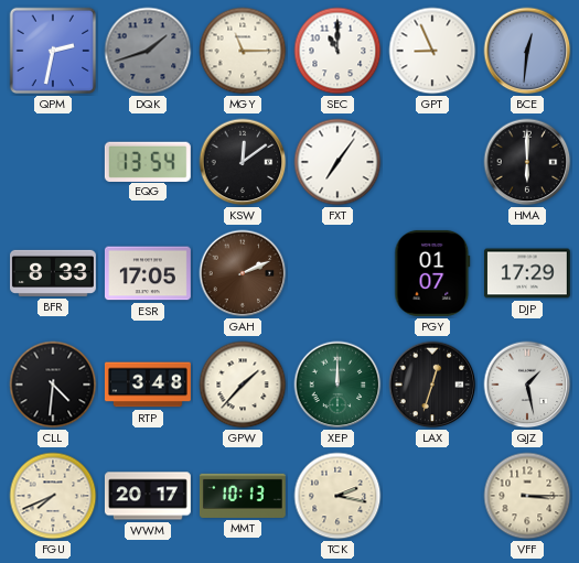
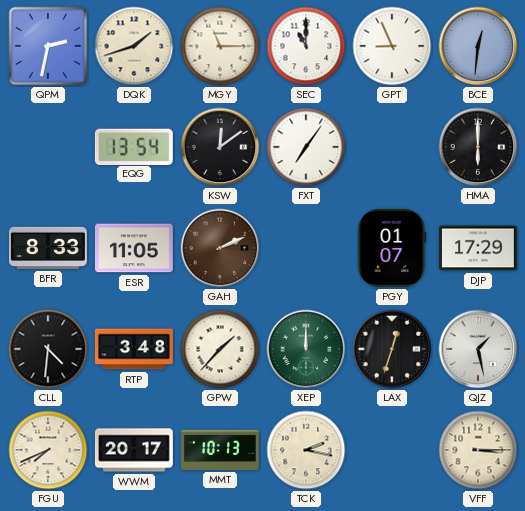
DQK dial: grey -> cream (134, 46)
ESR: 17:05 -> 11:05 (134, 248)
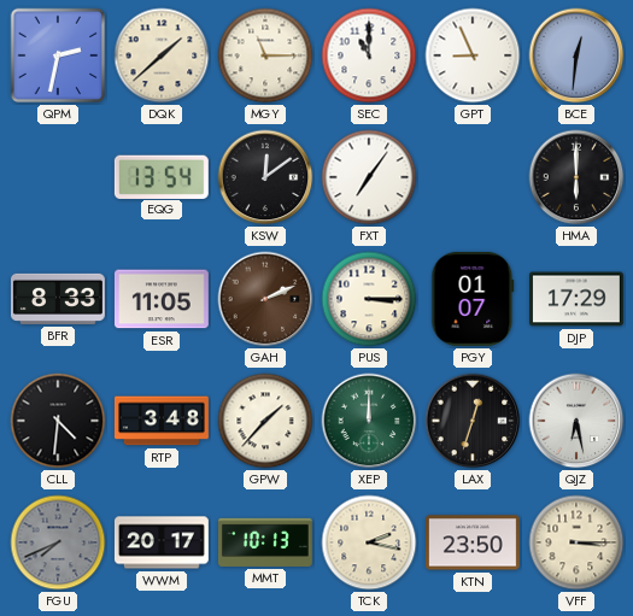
DQK: 1:42 -> 1:38 (162, 55)
PUS: none -> 3:15 (369, 299)
QJZ: 1:28 -> 6:28 (576, 421)
FGU dial: cream -> grey (58, 542)
KTN: none -> 23:50 (473, 542)
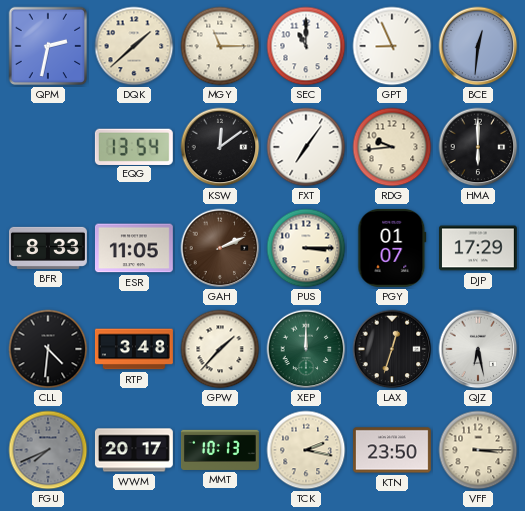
RDG: none -> 9:44 (392, 147)
